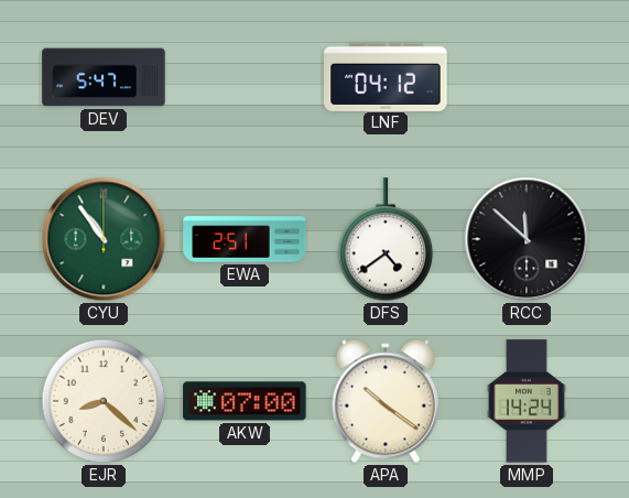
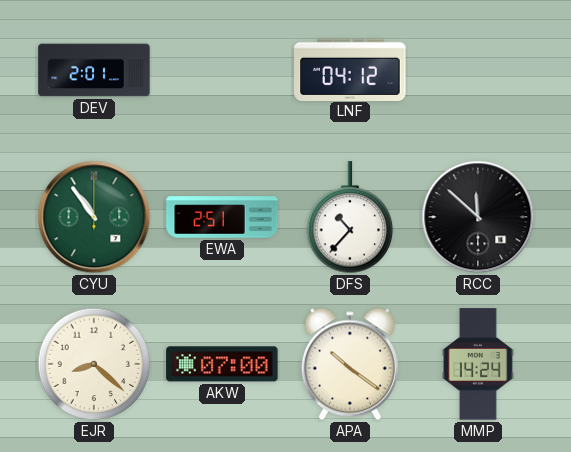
DEV: 5:47 -> 2:01 (94, 70)
DFS: 4:39 -> 10:37 (350, 218)
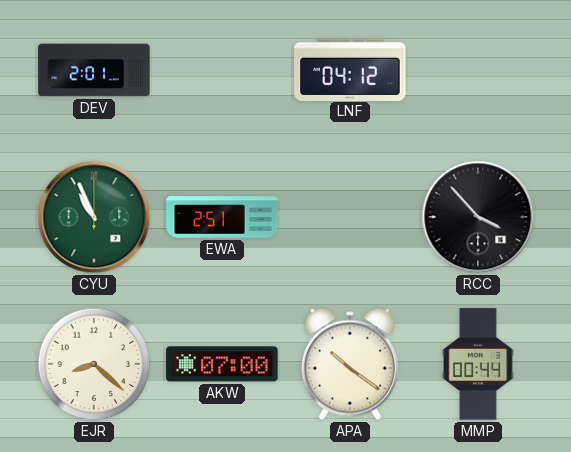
CYU: 10:54 -> 10:56 (94, 217)
DFS: 10:37 -> none (350, 218)
RCC: 11:52 -> 3:53 (478, 217)
MMP: 14:24 -> 00:44 (479, 364)
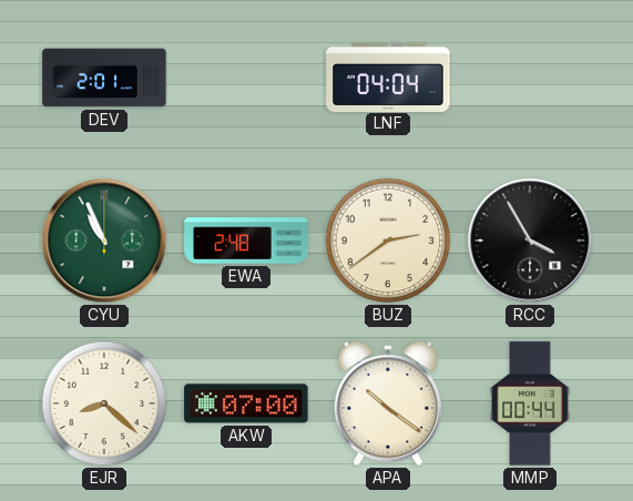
LNF: 04:12 -> 04:04 (388, 76)
EWA: 2:51 -> 2:48 (246, 241)
BUZ: none -> 2:39 (388, 241)
RCC: 3:53 -> 3:55 (530, 241)
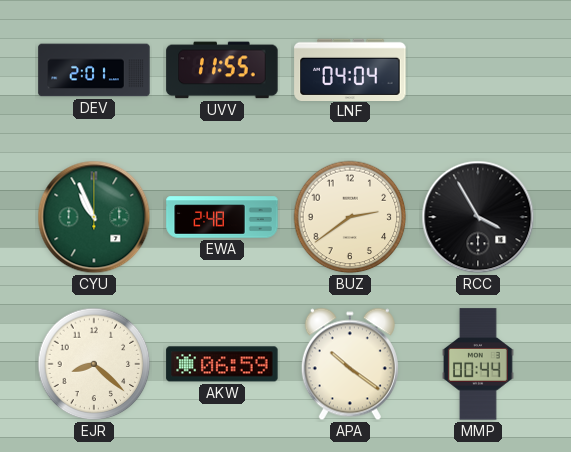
UVV: none -> 11:55 (222, 70)
AKW: 07:00 -> 06:59 (222, 364)
